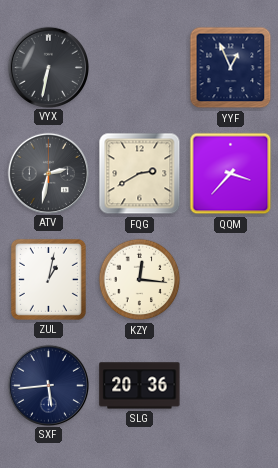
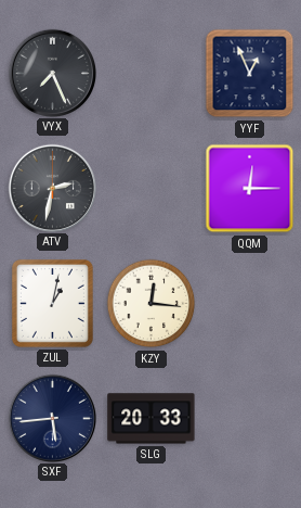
VYX: 6:32 -> 7:26 (52, 73)
FQG: 2:40 -> none (140, 174)
QQM: 3:37 -> 12:15 (250, 189)
SLG: 20:36 -> 20:33 (152, 419)
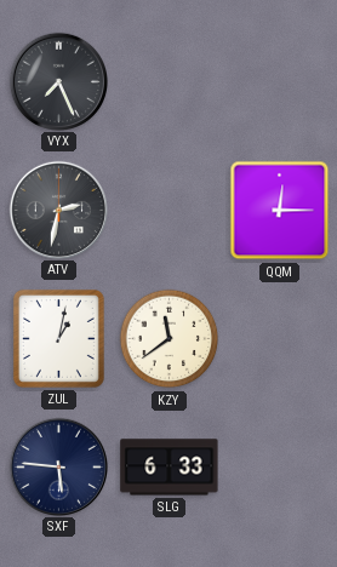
YYF: 12:56 -> none (250, 74)
KZY: 12:16 -> 11:39 (170, 339)
SXF: 5:44 -> 5:46 (58, 466)
SLG: 20:33 -> 6:33 (170, 468)
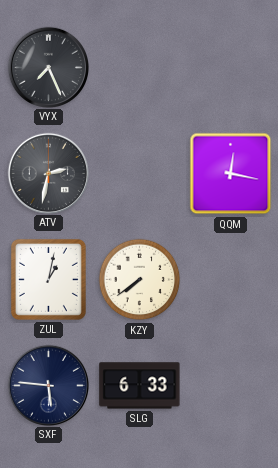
QQM: 12:15 -> 12:17 (231, 174)
KZY: 11:39 -> 7:39 (140, 280)
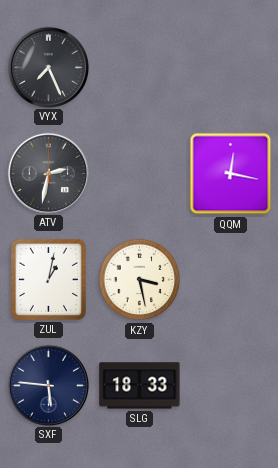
KZY: 7:39 -> 3:28 (140, 280)
SLG: 6:33 -> 18:33 (140, 386)
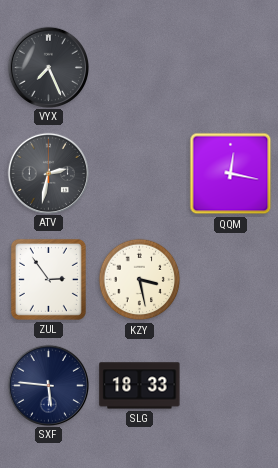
ZUL: 1:02 -> 2:54 (48, 279)
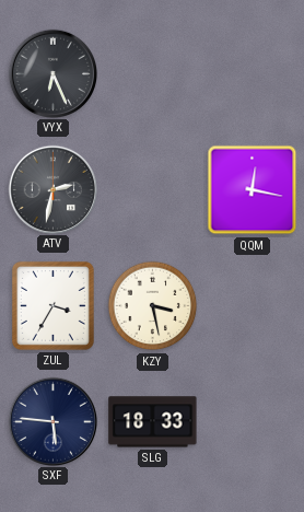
VYX: 7:26 -> 6:26 (52, 73)
ZUL: 2:54 -> 3:35 (52, 305)
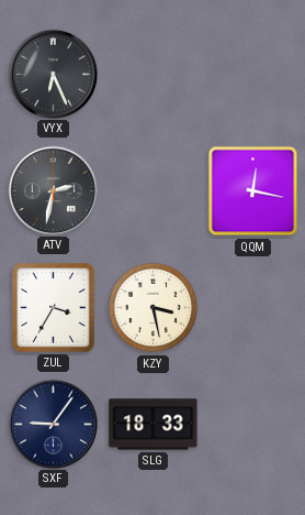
SXF: 5:46 -> 9:06 (53, 424)
